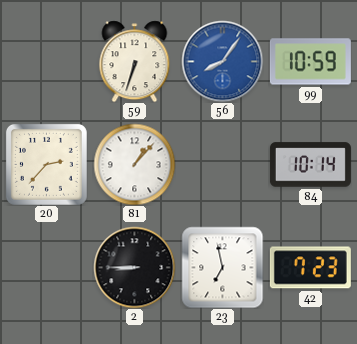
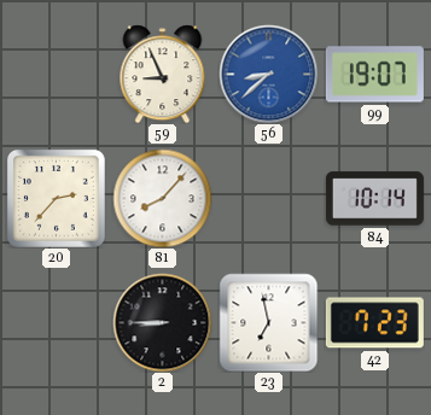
59: 6:33 -> 8:56 (163, 74)
56: 8:06 -> 8:38 (268, 74)
99: 10:59 -> 19:07 (374, 75)
81: 1:07 -> 8:07 (162, 198)
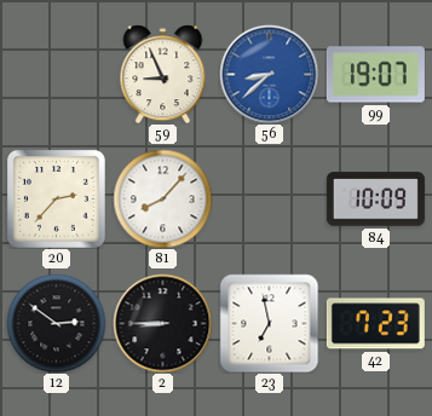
84: 10:14 -> 10:09 (375, 200)
12: none -> 2:51 (56, 323)
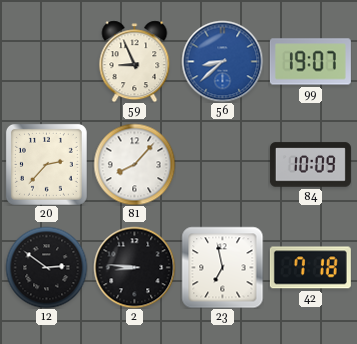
2: 8:45 -> 8:46 (134, 267)
42: 7:23 -> 7:18 (310, 268)
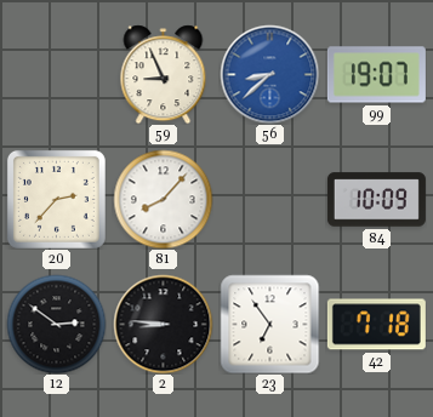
23: 6:58 -> 6:54 (269, 324)
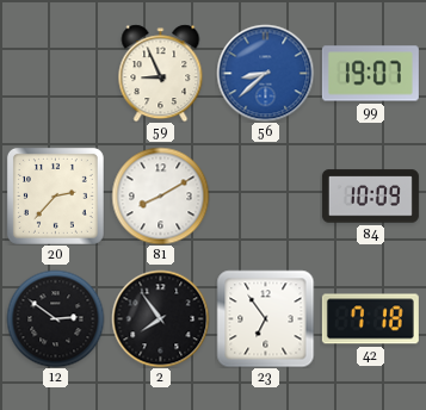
81: 8:07 -> 8:10 (160, 195)
2: 8:46 -> 7:54 (160, 318)
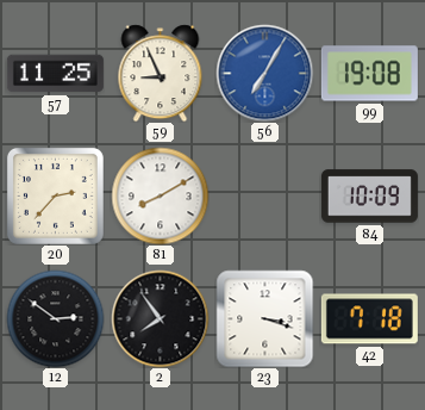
57: none -> 11:25 (55, 74)
56: 8:38 -> 7:05 (264, 73)
99: 19:07 -> 19:08 (369, 74)
23: 6:54 -> 3:18 (264, 318)
